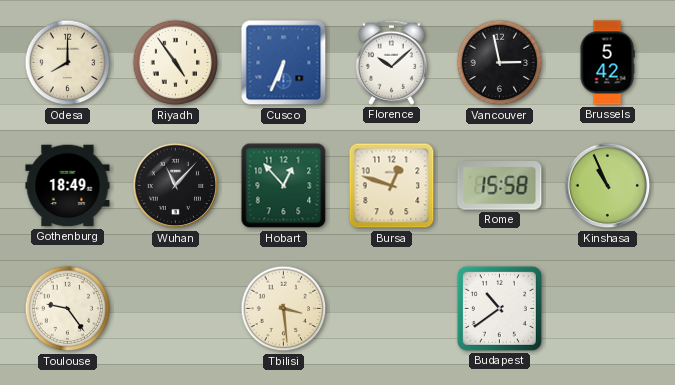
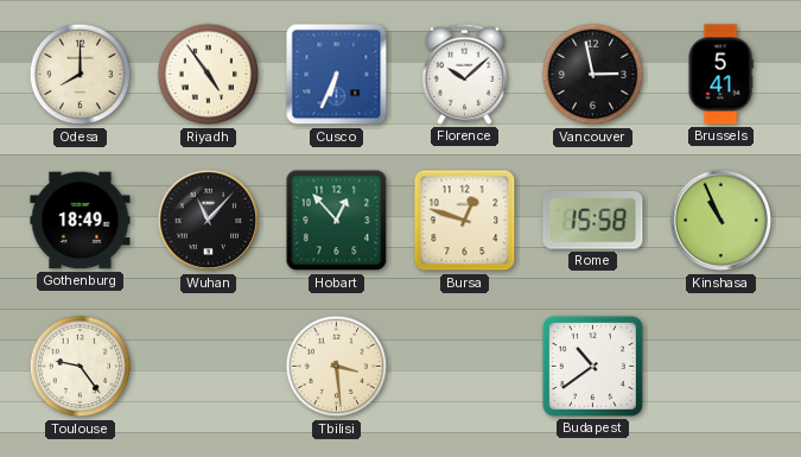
Brussels: 5:42 -> 5:41 (720, 75)
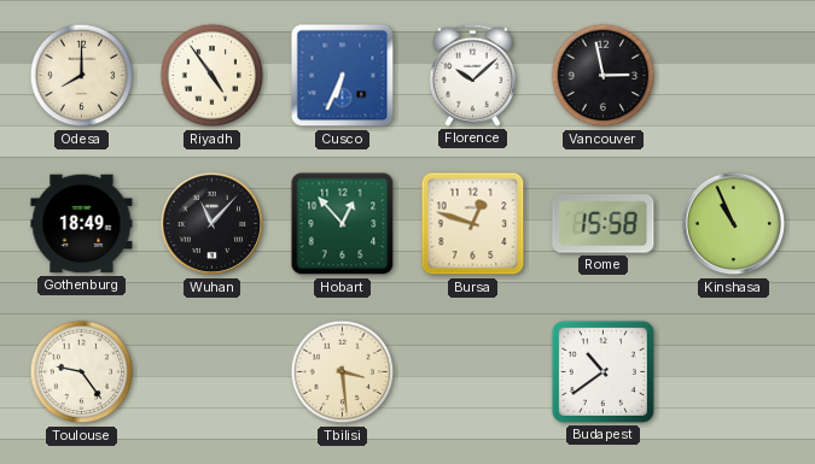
Brussels: 5:41 -> none (720, 75)
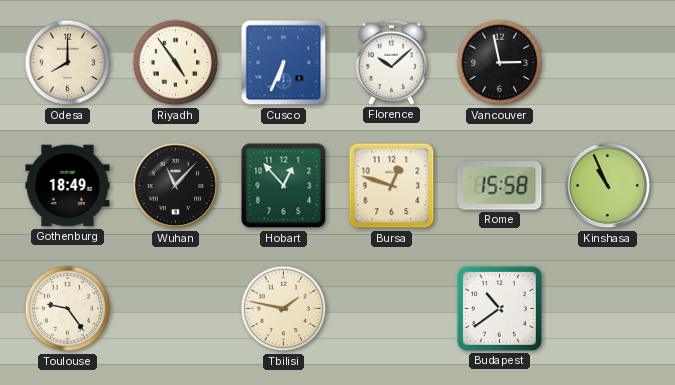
Tbilisi: 3:29 -> 1:47 (284, 309)
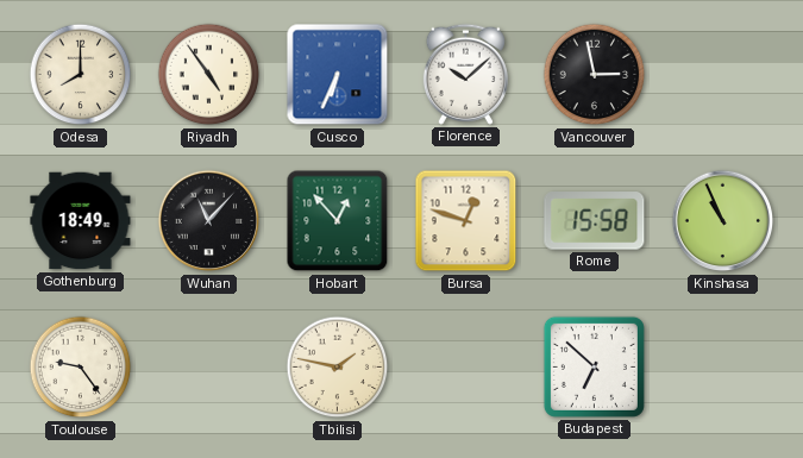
Budapest: 10:39 -> 6:52 (594, 366)
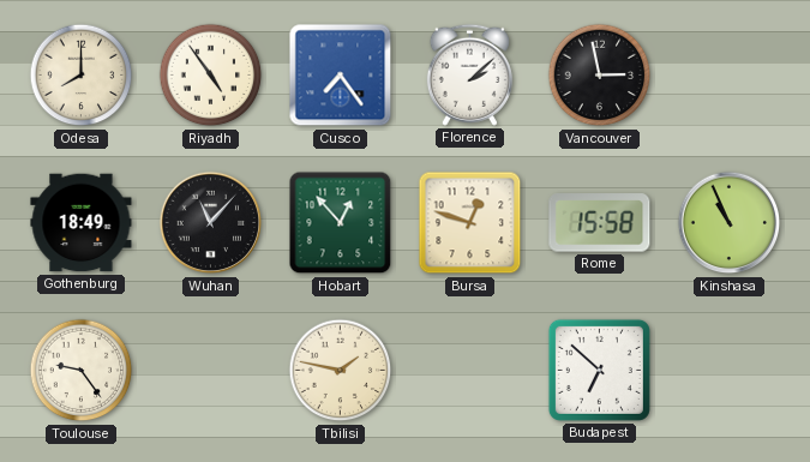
Cusco: 6:34 -> 7:24 (341, 76)
Florence: 10:08 -> 2:08 (469, 74)
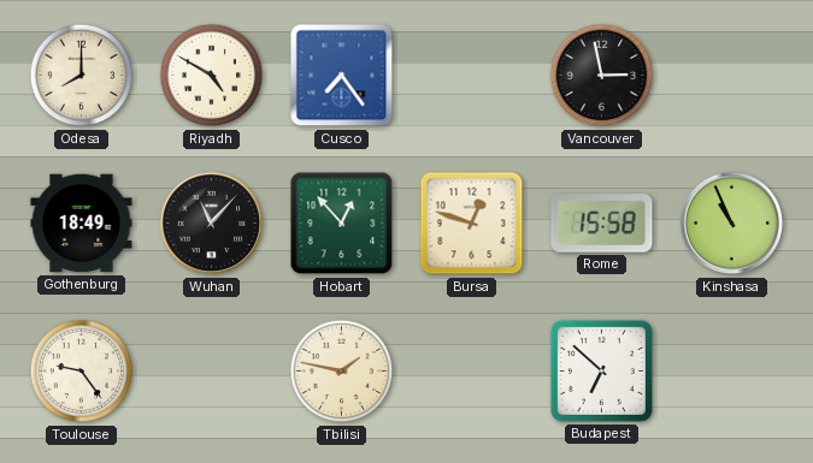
Riyadh: 4:54 -> 4:50 (212, 76)
Florence: 2:08 -> none (469, 74)
